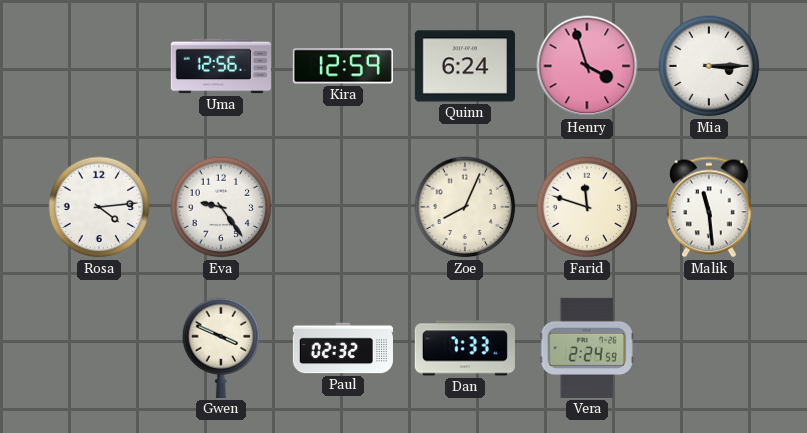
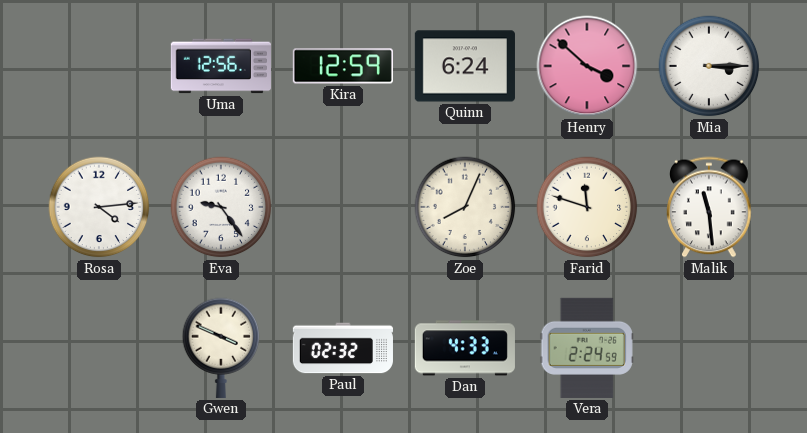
Henry: 3:57 -> 3:52 (587, 66)
Dan: 7:33 -> 4:33 (465, 348)
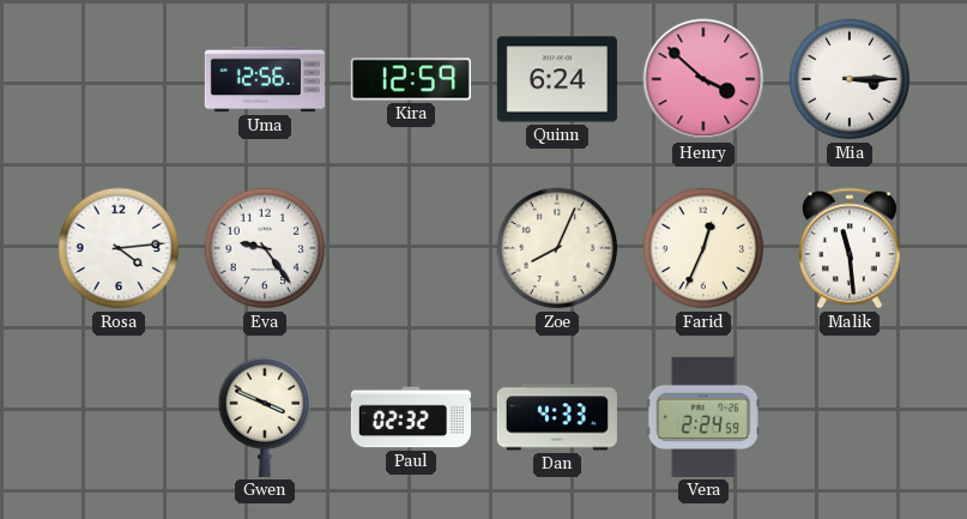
Farid: 11:48 -> 12:34 (703, 248)
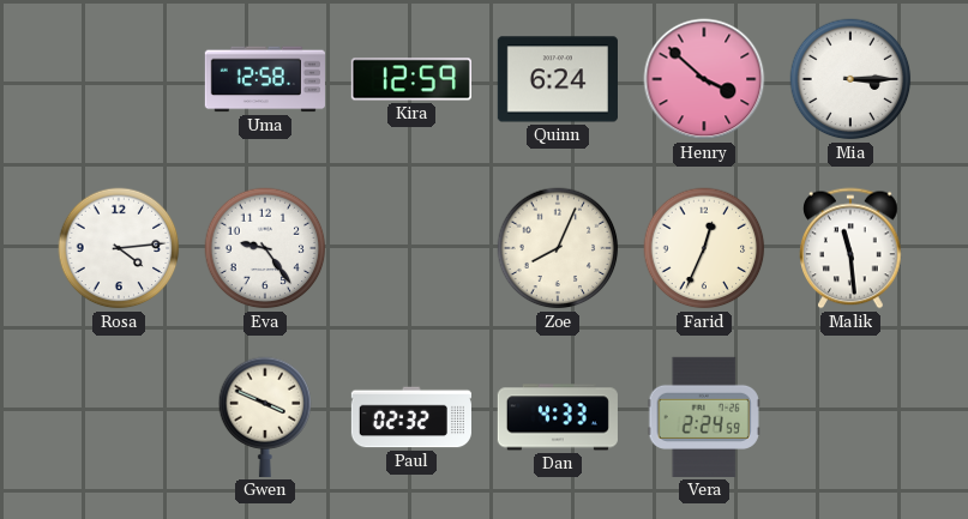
Uma: 12:56 -> 12:58 (265, 79)
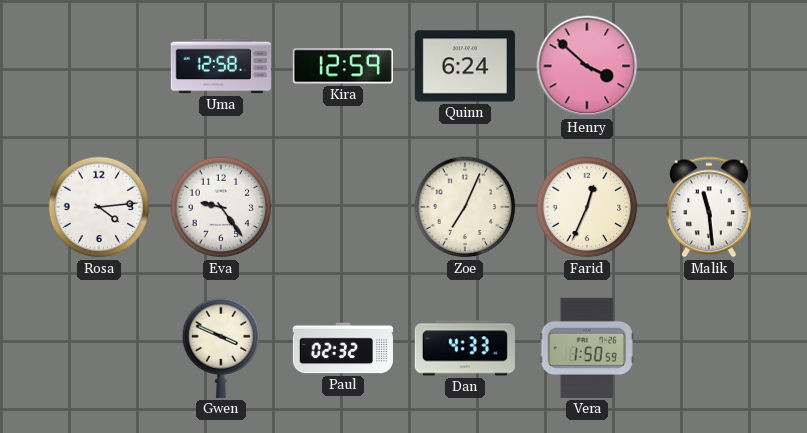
Mia: 3:15 -> none (850, 79)
Zoe: 8:04 -> 7:04 (465, 207)
Vera: 2:24 -> 1:50 (587, 348)
